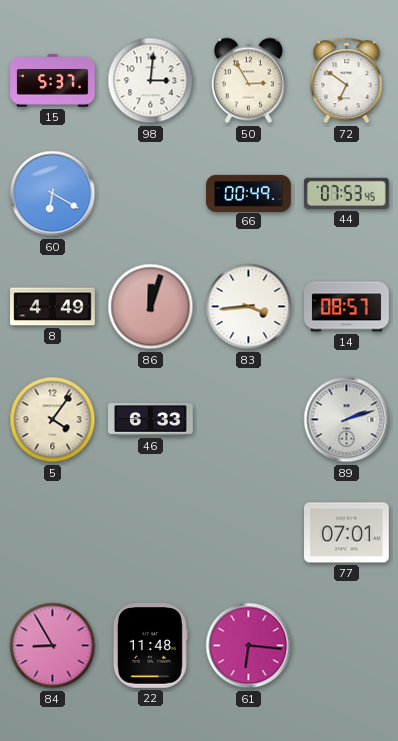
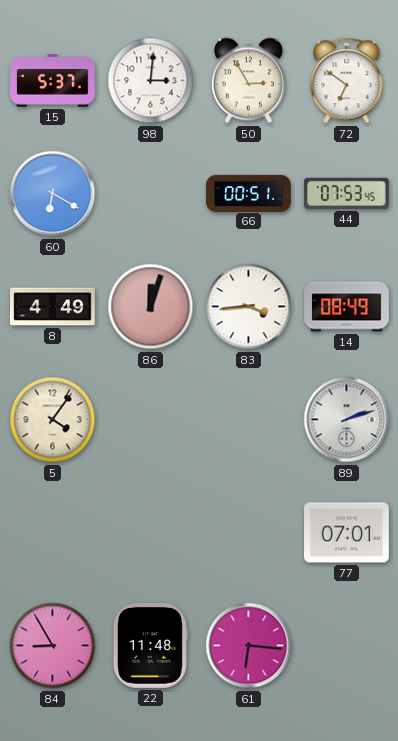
66: 00:49 -> 00:51 (249, 193)
14: 08:57 -> 08:49 (347, 307)
46: 6:33 -> none (151, 420)
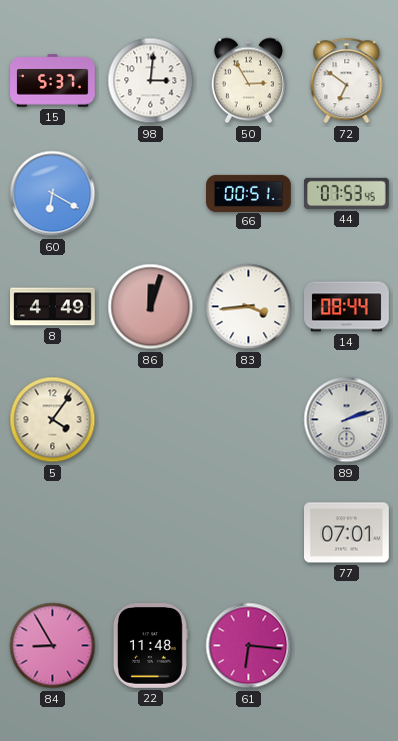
14: 08:49 -> 08:44 (347, 307)
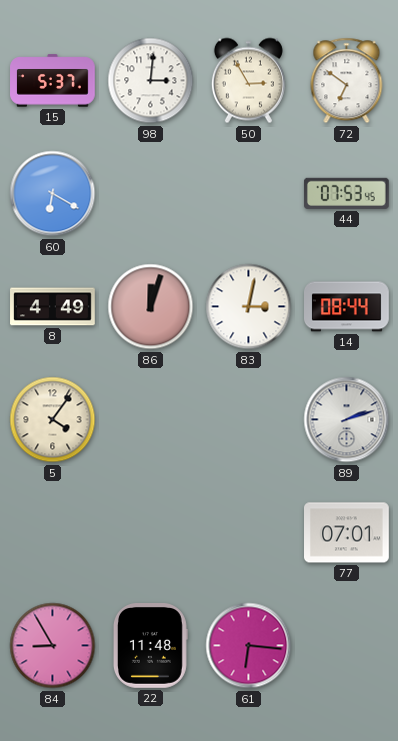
66: 00:51 -> none (249, 193)
83: 3:44 -> 3:02 (249, 307)
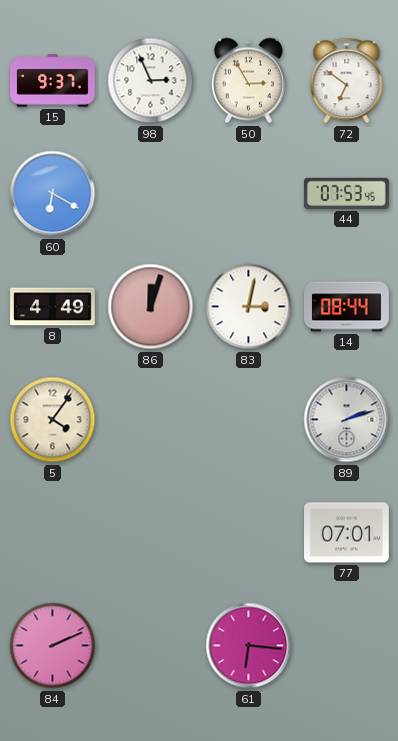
15: 5:37 -> 9:37 (53, 81)
98: 3:01 -> 2:56 (151, 81)
84: 8:55 -> 2:11 (53, 646)
22: 11:48 -> none (150, 646)
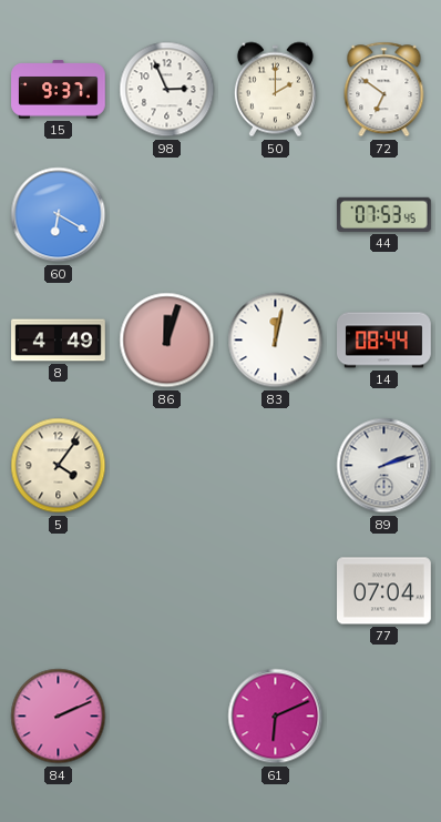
50: 2:55 -> 2:00 (275, 90)
83: 3:02 -> 12:02 (276, 341)
77: 07:01 -> 07:04 (384, 591)
61: 6:16 -> 6:11 (276, 717)
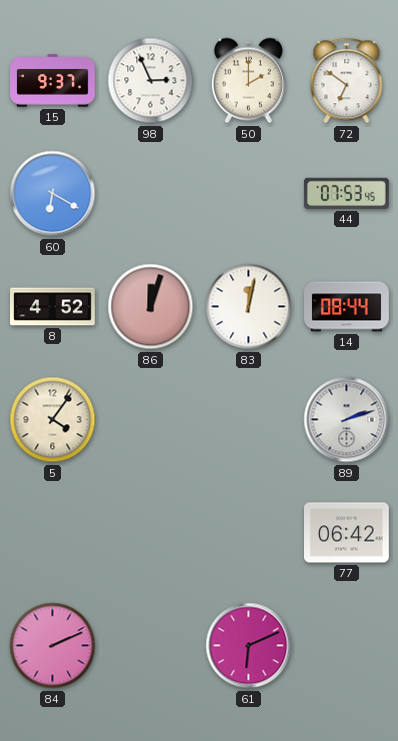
8: 4:49 -> 4:52 (53, 307)
77: 07:04 -> 06:42 (347, 533)
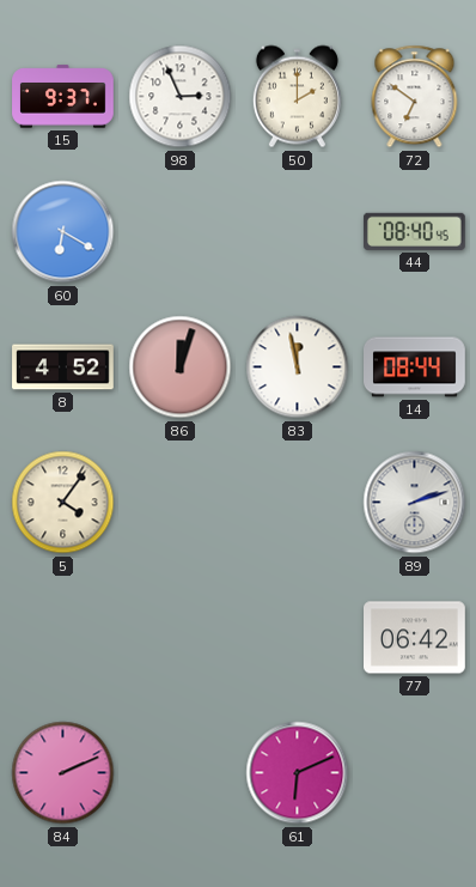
44: 07:53 -> 08:40 (415, 231)
83: 12:02 -> 11:58 (298, 367)
